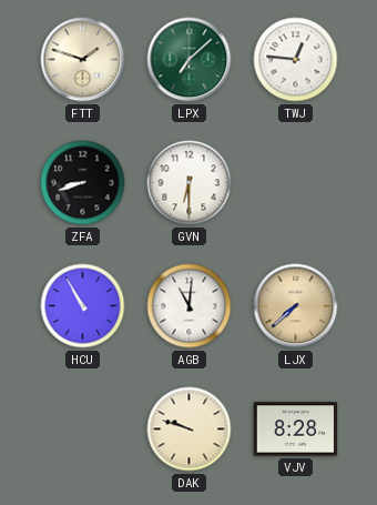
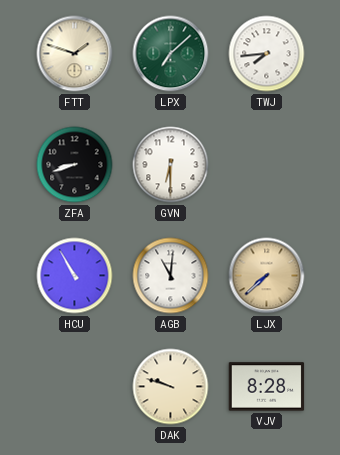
TWJ: 12:46 -> 7:44 (267, 54)
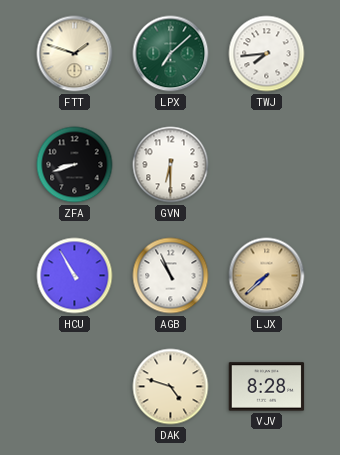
AGB: 11:01 -> 10:56 (171, 276)
DAK: 9:48 -> 4:48 (171, 387)
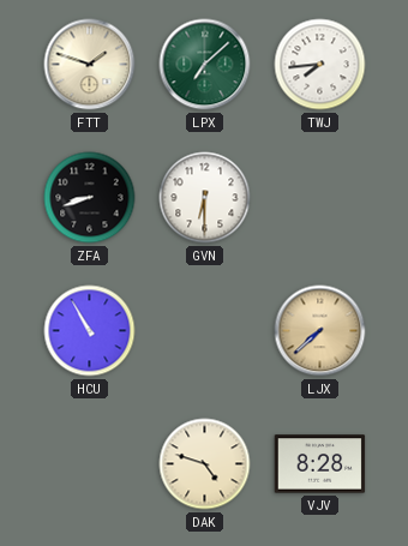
AGB: 10:56 -> none (171, 276)
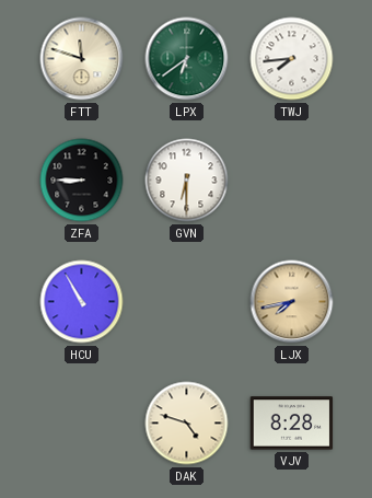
FTT: 1:48 -> 11:48 (82, 59)
LPX: 7:08 -> 6:39 (187, 59)
ZFA: 8:42 -> 8:45 (82, 181)
LJX: 7:38 -> 7:43 (292, 302)
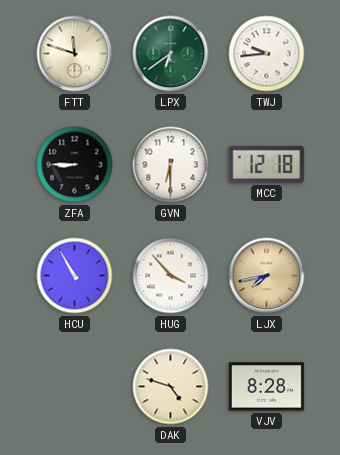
TWJ: 7:44 -> 9:44 (267, 54)
MCC: none -> 12:18 (267, 164)
HUG: none -> 3:53 (171, 276)
